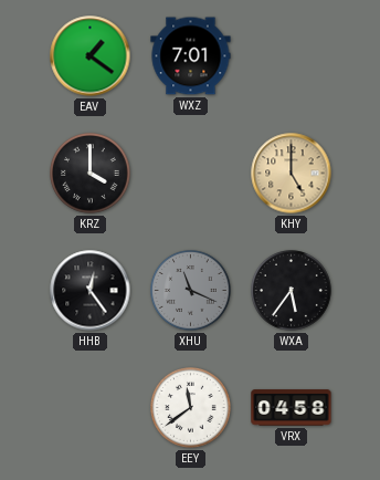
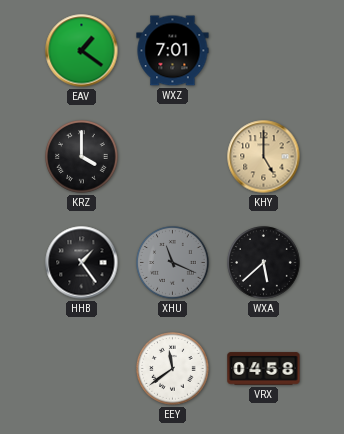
HHB: 12:24 -> 1:24 (82, 263)
WXA: 5:36 -> 5:38 (264, 263)
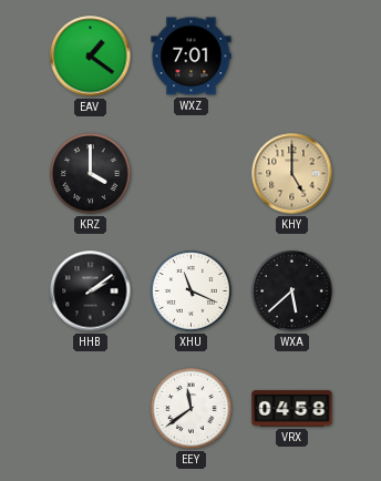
HHB: 1:24 -> 2:09 (91, 291)
XHU dial: grey -> white (192, 291)
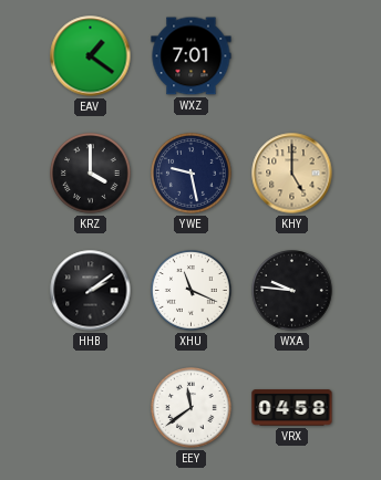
YWE: none -> 9:28 (192, 174)
WXA: 5:38 -> 9:46 (292, 291)
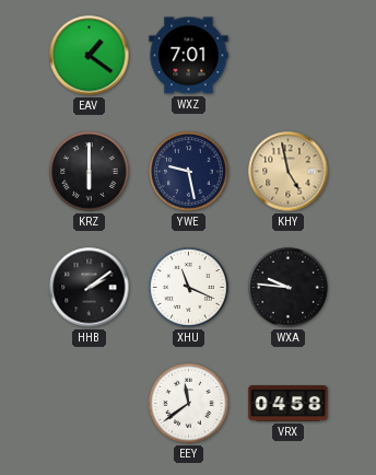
KRZ: 4:00 -> 6:00 (90, 172)
KHY: 5:00 -> 4:58 (289, 172)
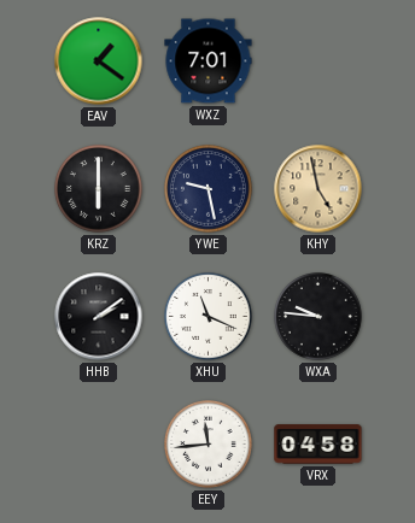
EEY: 11:39 -> 11:44 (209, 445)
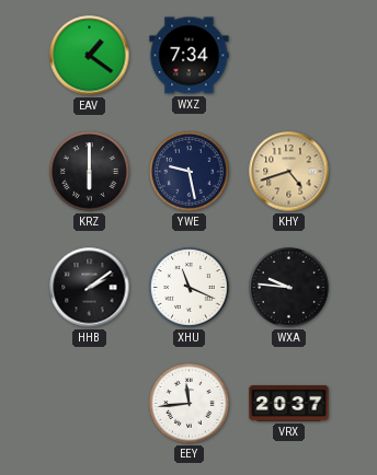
WXZ: 7:01 -> 7:34 (190, 56)
KHY: 4:58 -> 4:42 (289, 172)
VRX: 04:58 -> 20:37 (289, 404)
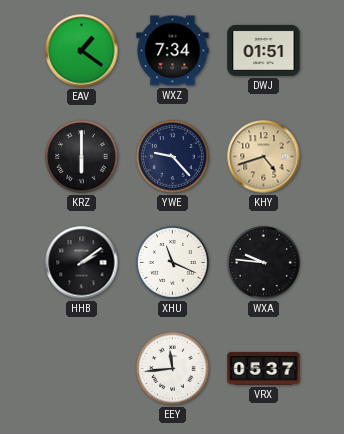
DWJ: none -> 01:51 (264, 50)
YWE: 9:28 -> 9:23 (173, 157)
VRX: 20:37 -> 05:37 (264, 369)
